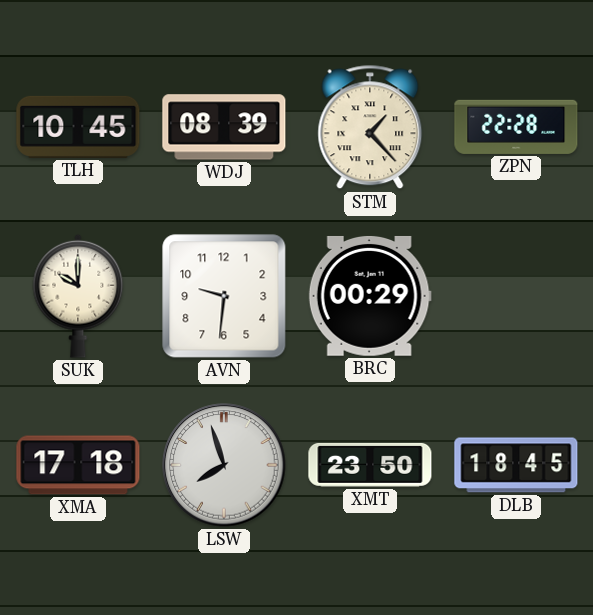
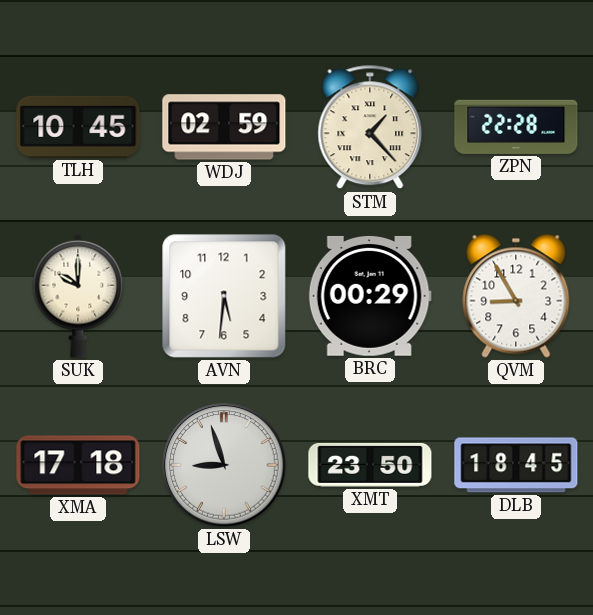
WDJ: 08:39 -> 02:59 (224, 127)
AVN: 9:31 -> 5:31 (224, 296)
QVM: none -> 8:55 (516, 296)
LSW: 7:57 -> 8:57 (224, 465)
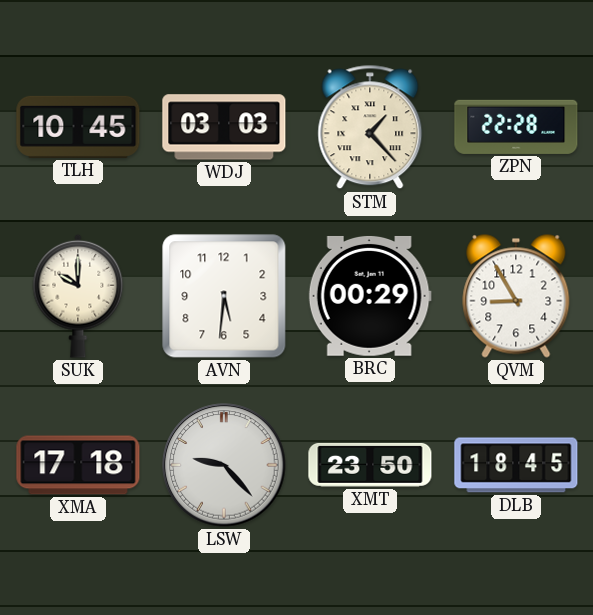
WDJ: 02:59 -> 03:03 (224, 127)
LSW: 8:57 -> 9:23 (224, 465)
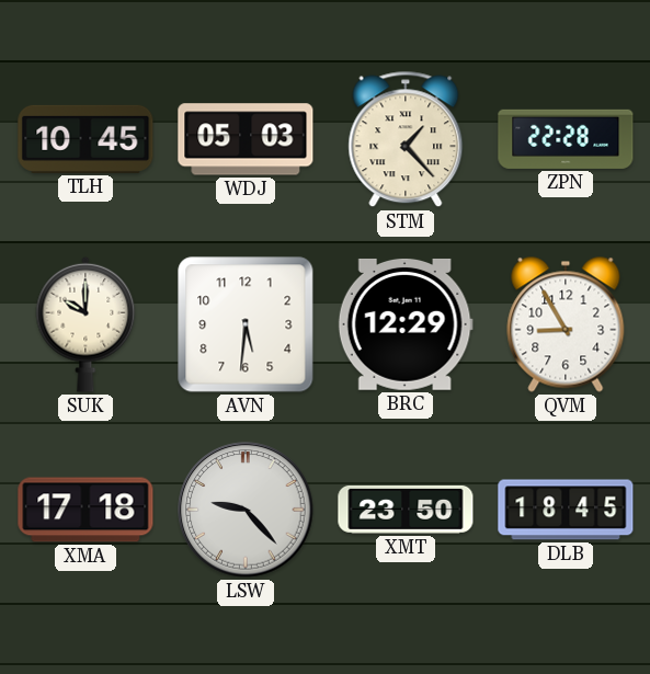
WDJ: 03:03 -> 05:03 (246, 139)
BRC: 00:29 -> 12:29 (406, 324)
